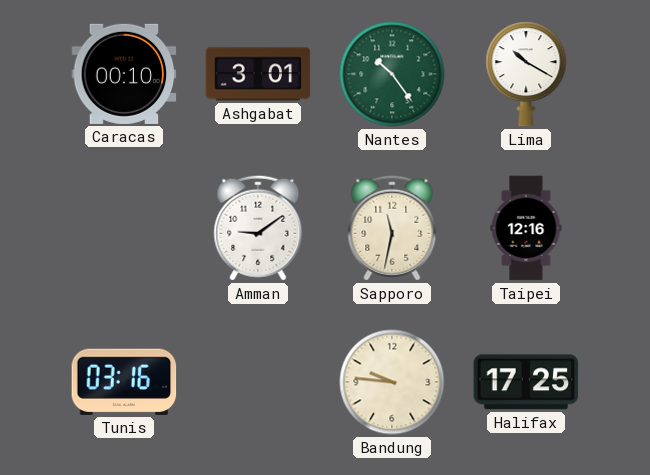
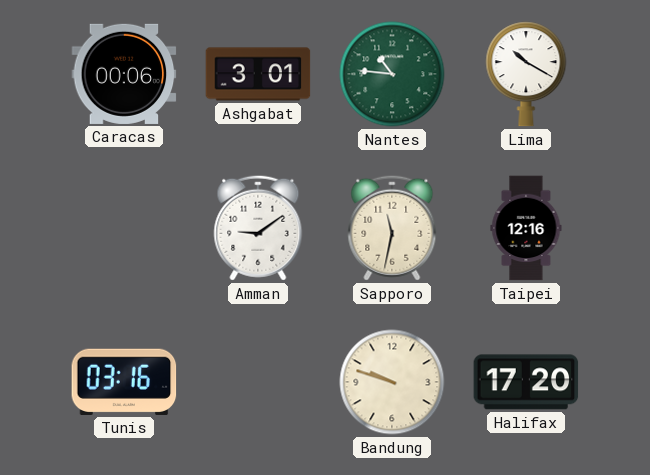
Caracas: 00:10 -> 00:06 (124, 74)
Nantes: 10:24 -> 10:46 (392, 74)
Bandung: 9:46 -> 9:48 (392, 382)
Halifax: 17:25 -> 17:20 (526, 382)
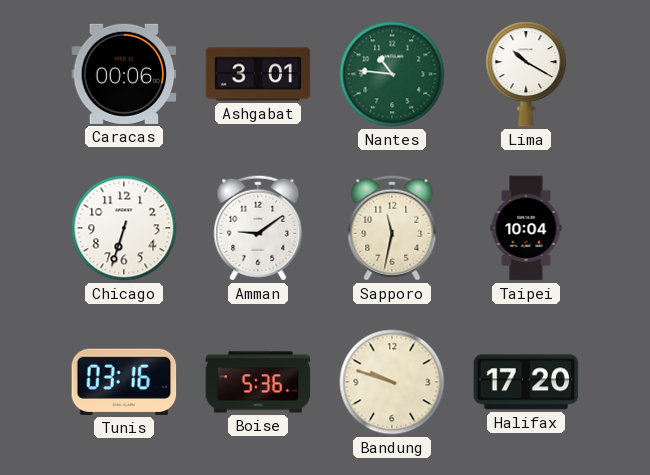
Chicago: none -> 6:33 (124, 228)
Taipei: 12:16 -> 10:04 (526, 228)
Boise: none -> 5:36 (258, 382)
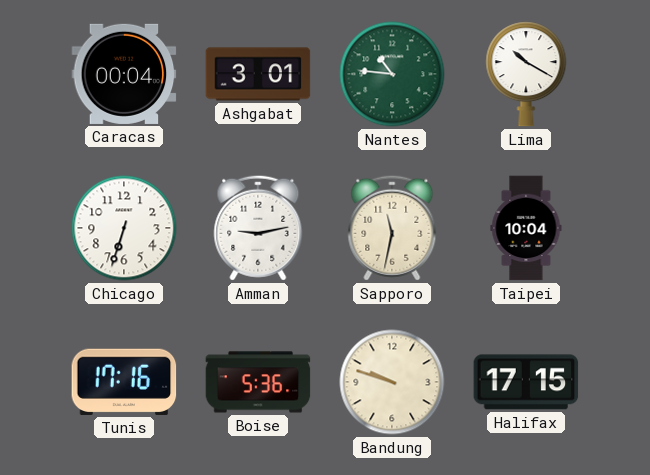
Caracas: 00:06 -> 00:04 (124, 74)
Amman: 9:09 -> 9:13 (258, 228)
Tunis: 03:16 -> 17:16 (124, 382)
Halifax: 17:20 -> 17:15 (526, 382)
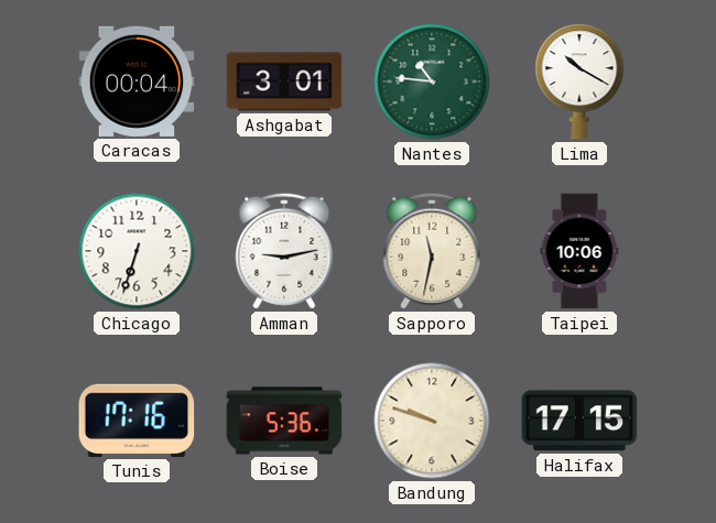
Taipei: 10:04 -> 10:06 (579, 251)
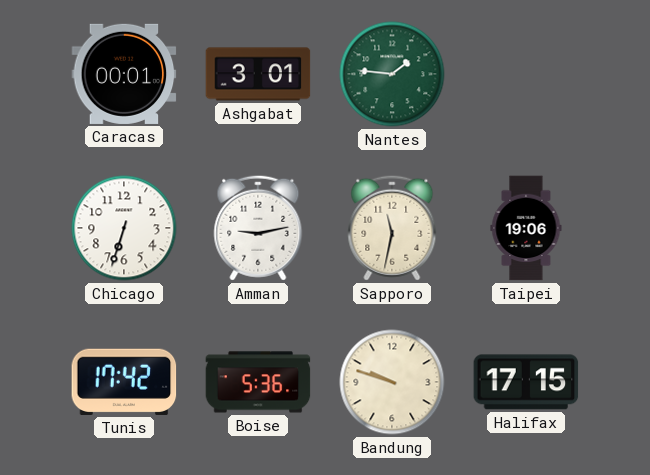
Caracas: 00:04 -> 00:01 (124, 74)
Nantes: 10:46 -> 1:46 (392, 74)
Lima: 10:20 -> none (579, 81)
Taipei: 10:06 -> 19:06 (526, 228)
Tunis: 17:16 -> 17:42 (124, 382)
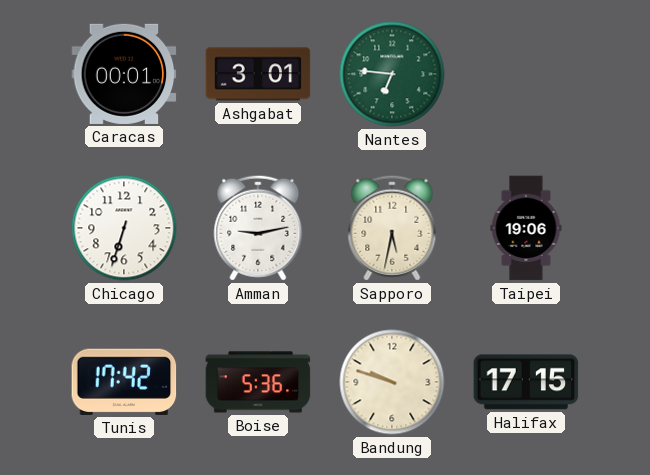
Nantes: 1:46 -> 6:46 (392, 74)
Sapporo: 11:32 -> 5:32 (392, 228)
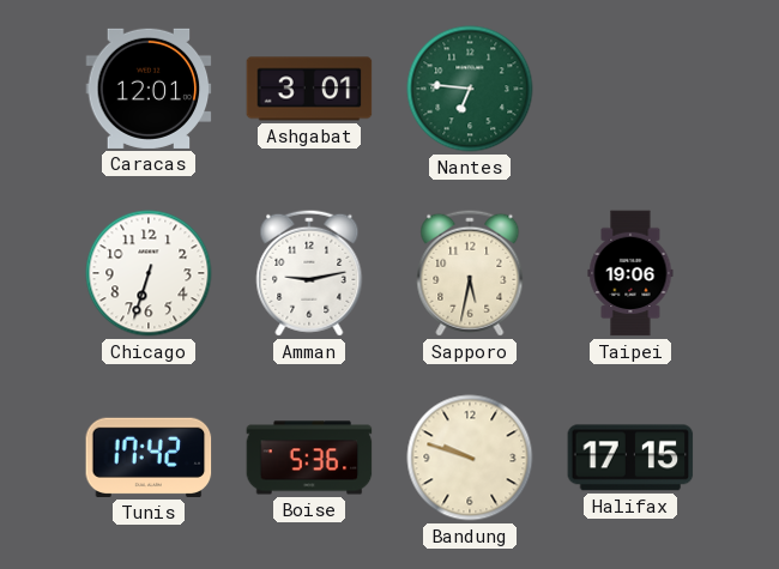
Caracas: 00:01 -> 12:01 (149, 89)
